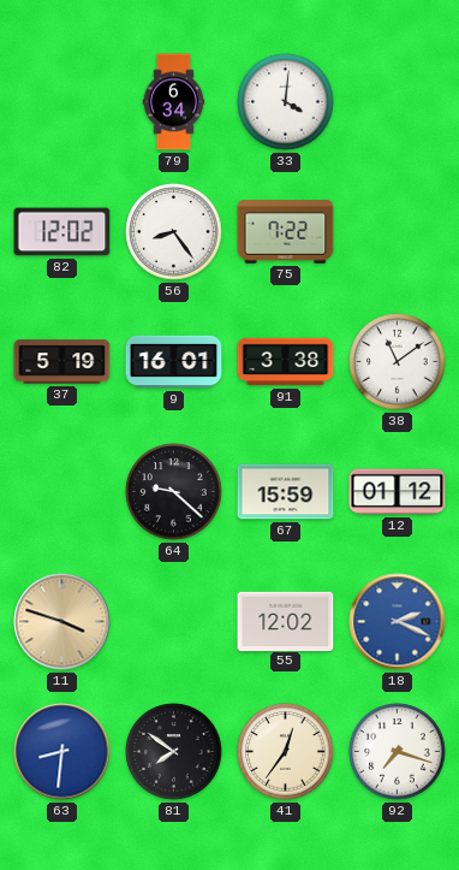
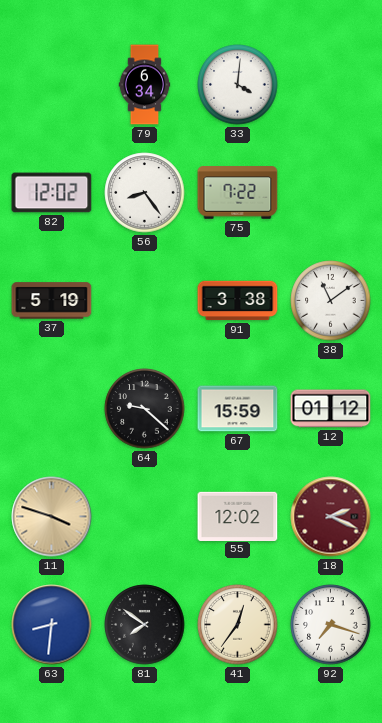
9: 16:01 -> none (174, 362)
18 dial: blue -> burgundy (331, 517)
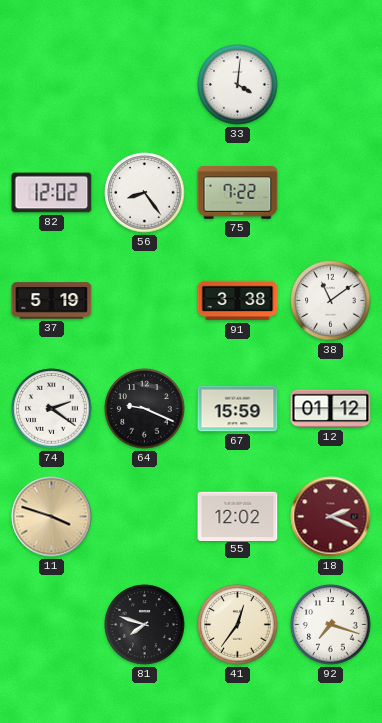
79: 6:34 -> none (145, 85)
74: none -> 2:21 (52, 409)
64: 9:22 -> 9:19 (145, 409)
63: 8:31 -> none (52, 625)
81: 7:51 -> 7:48 (145, 625)
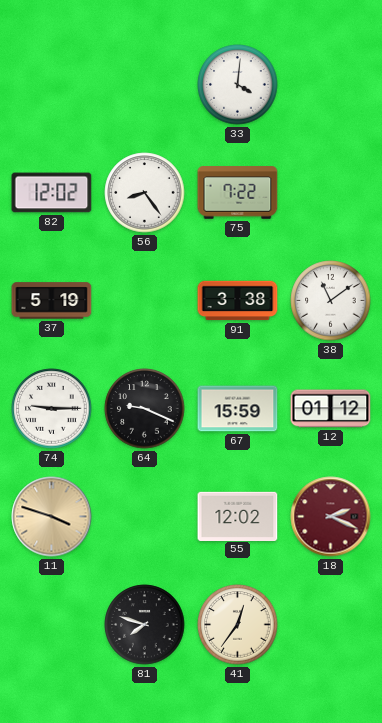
74: 2:21 -> 9:15 (52, 409)
92: 7:18 -> none (331, 625)
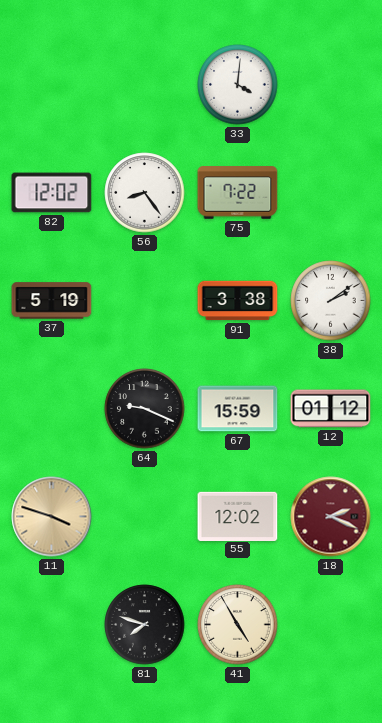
38: 11:09 -> 2:09 (331, 301)
74: 9:15 -> none (52, 409)
41: 12:36 -> 4:55 (238, 625)
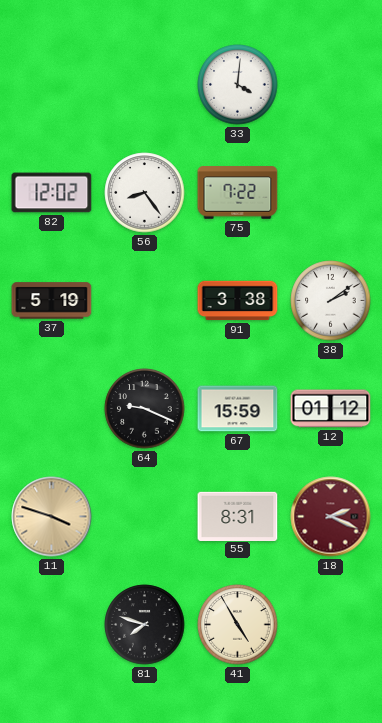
55: 12:02 -> 8:31 (238, 516)
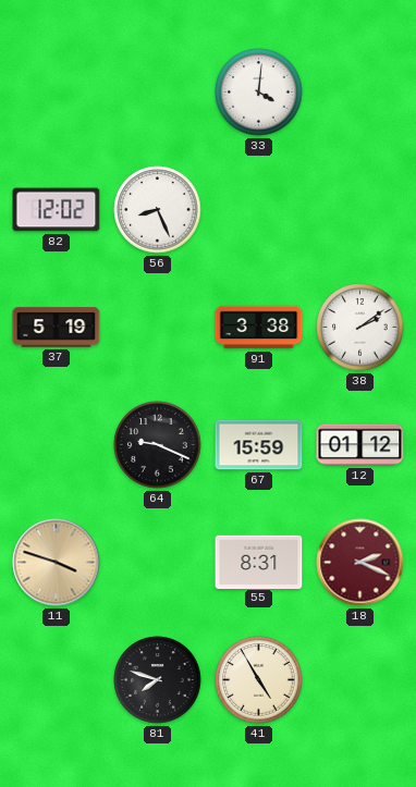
56: 8:24 -> 8:26 (158, 210)
75: 7:22 -> none (238, 193)
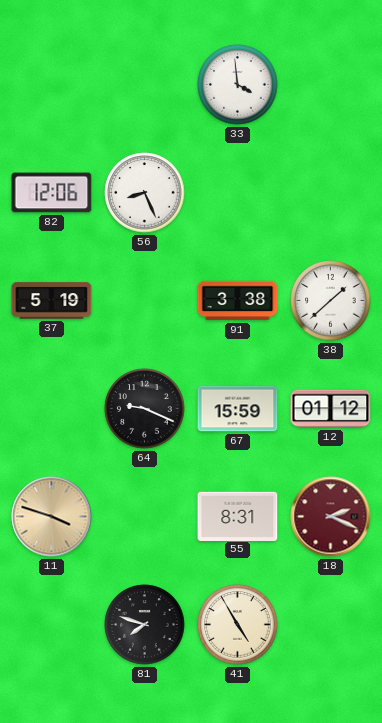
33: 4:01 -> 3:59 (238, 85)
82: 12:02 -> 12:06 (52, 193)
38: 2:09 -> 1:38 (331, 301)
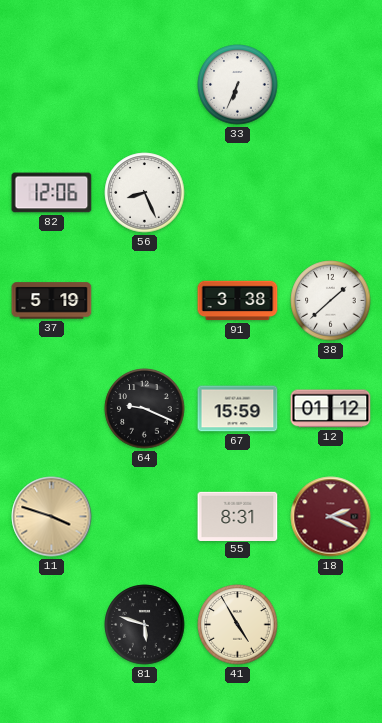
33: 3:59 -> 6:34 (238, 85)
81: 7:48 -> 5:48 (145, 625)
